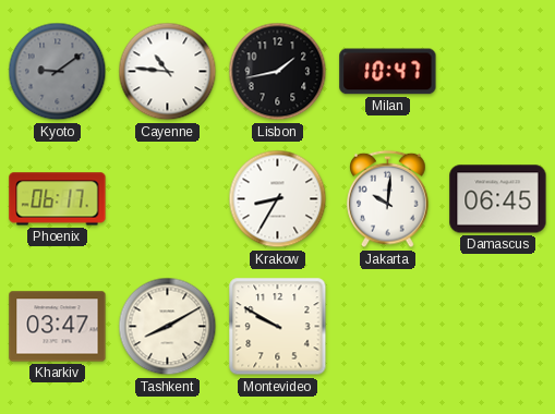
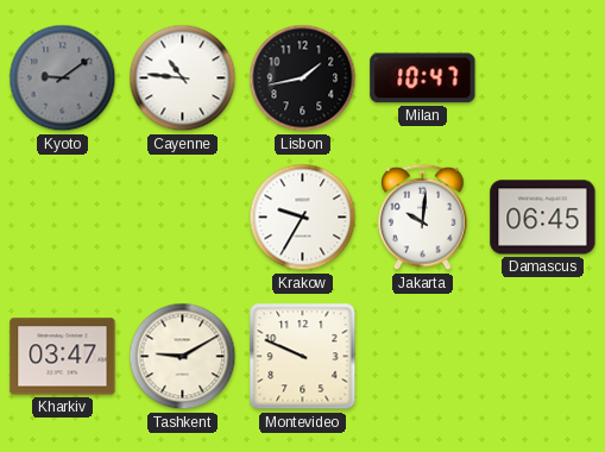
Phoenix: 06:17 -> none (58, 199)
Krakow: 8:35 -> 9:35 (303, 218)
Tashkent: 8:10 -> 9:10 (183, 357)
Montevideo: 9:50 -> 9:49 (303, 357)
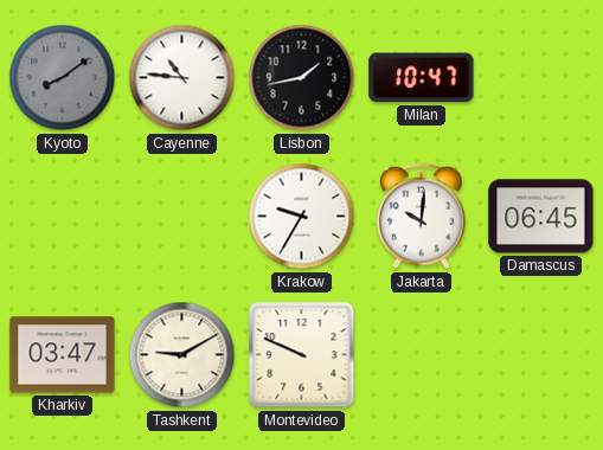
Kyoto: 9:09 -> 8:09 (63, 78)
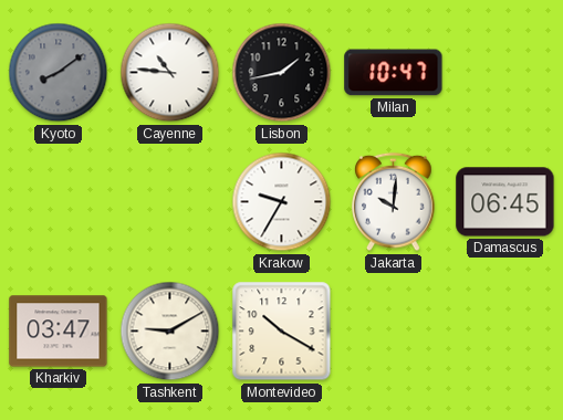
Montevideo: 9:49 -> 10:20 (282, 332)
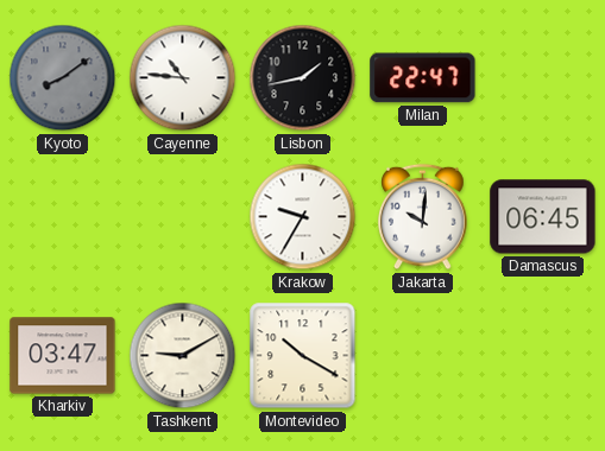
Milan: 10:47 -> 22:47 (423, 78)
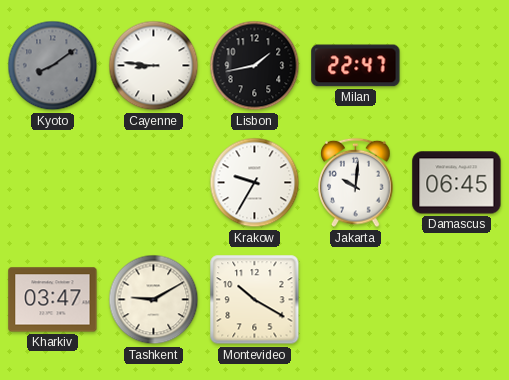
Cayenne: 10:46 -> 8:46 (154, 66)
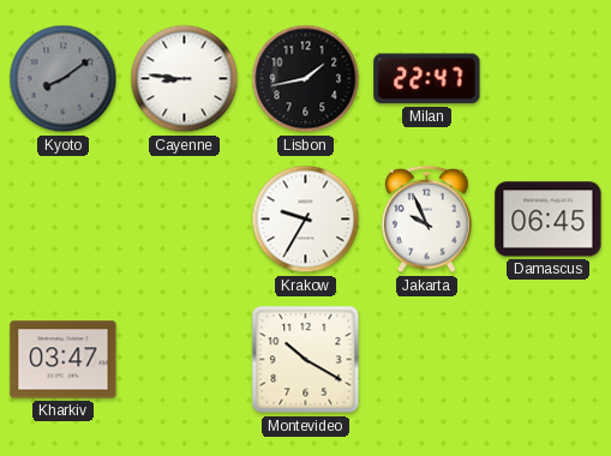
Jakarta: 10:01 -> 9:56 (427, 220)
Tashkent: 9:10 -> none (154, 300)
